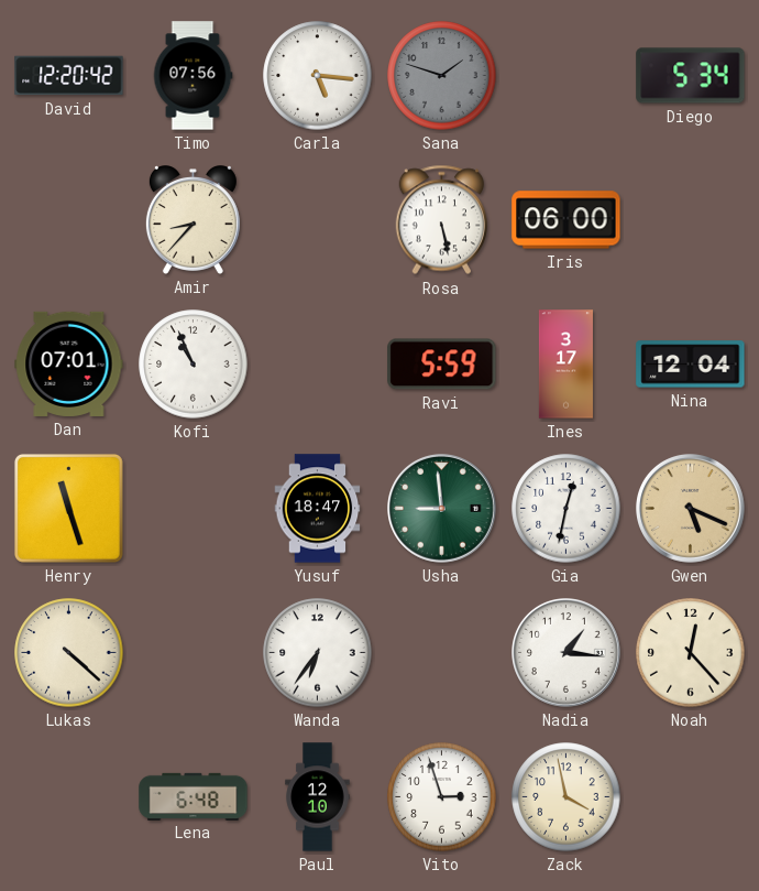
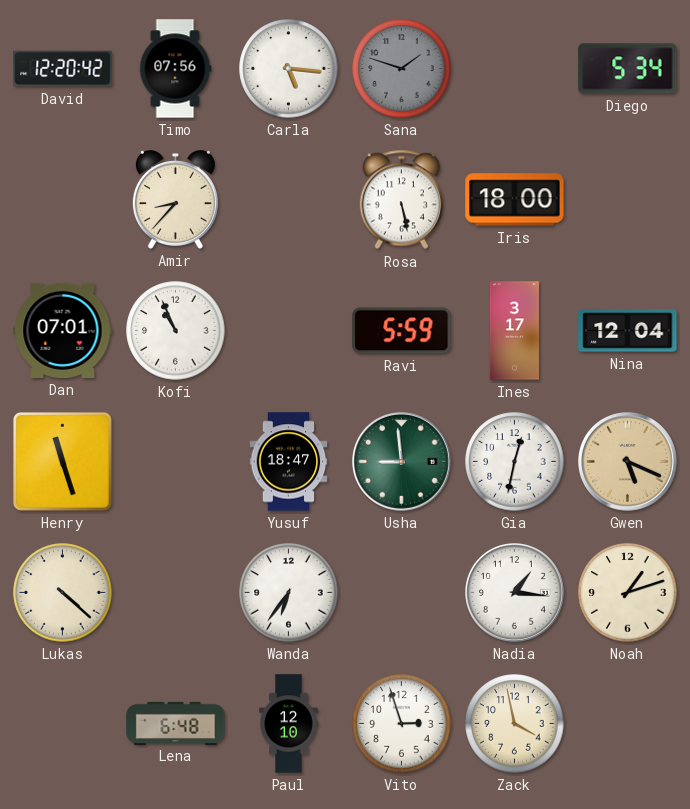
Iris: 06:00 -> 18:00 (515, 200)
Noah: 12:23 -> 1:12 (628, 593)
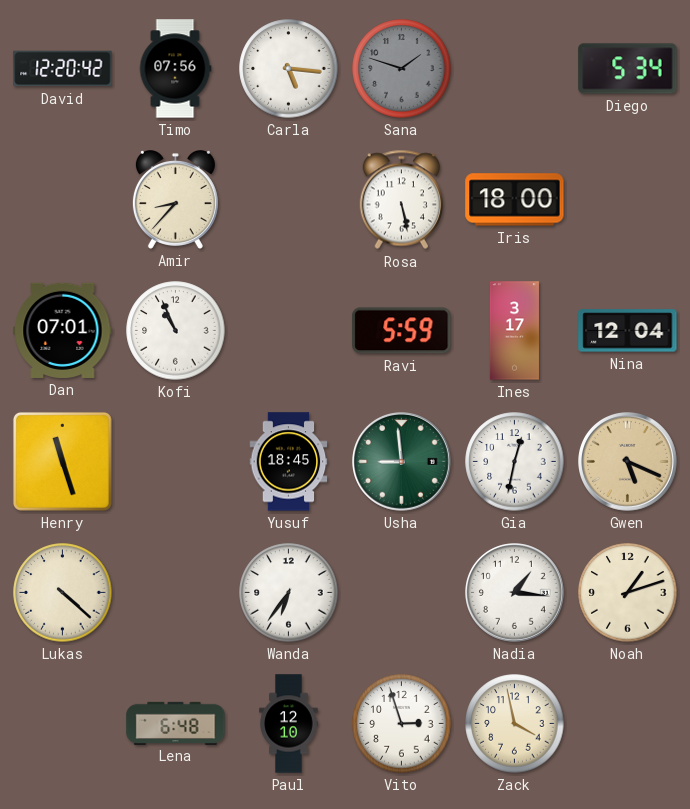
Yusuf: 18:47 -> 18:45 (289, 462)
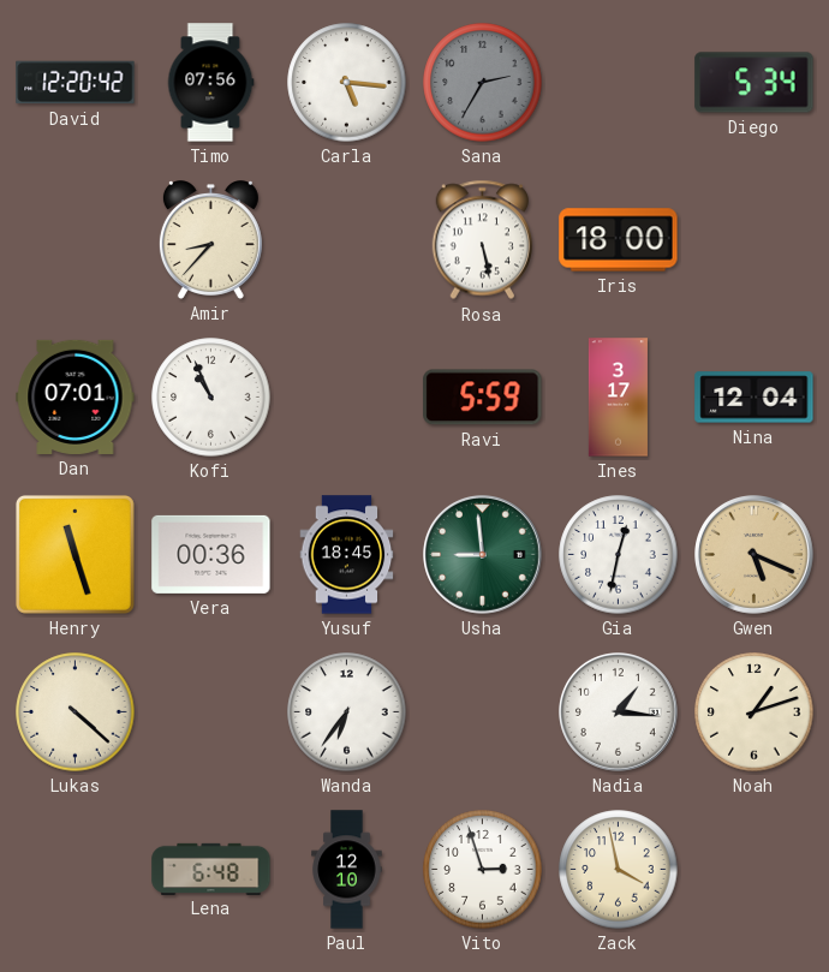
Sana: 1:48 -> 2:35 (483, 83)
Vera: none -> 00:36 (211, 554)
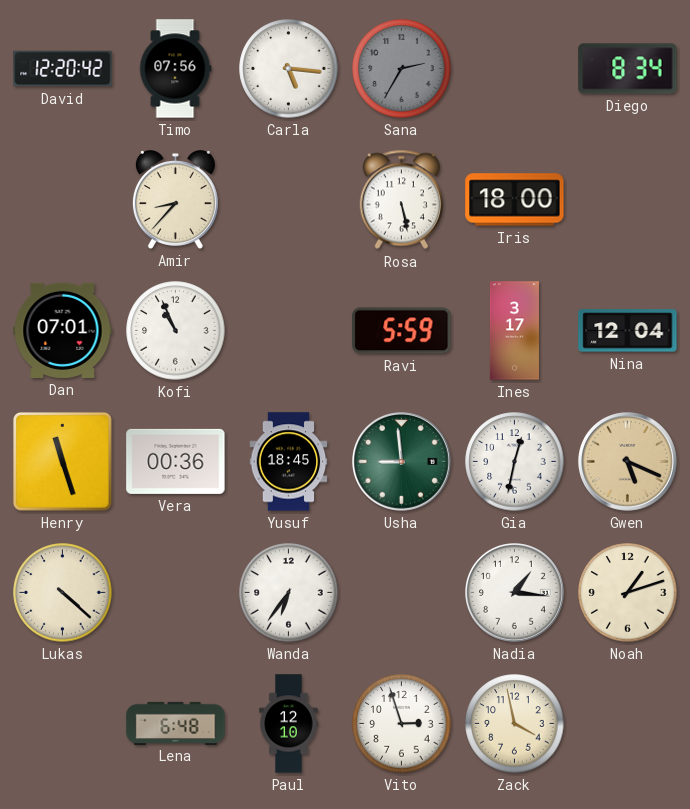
Diego: 5:34 -> 8:34 (628, 69)
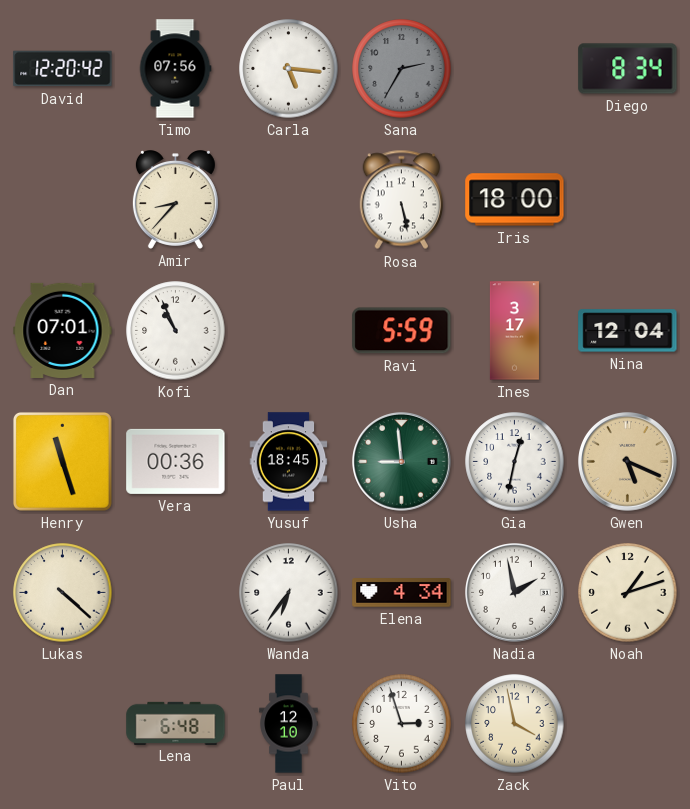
Elena: none -> 4:34 (402, 593)
Nadia: 1:16 -> 1:58 (515, 593)
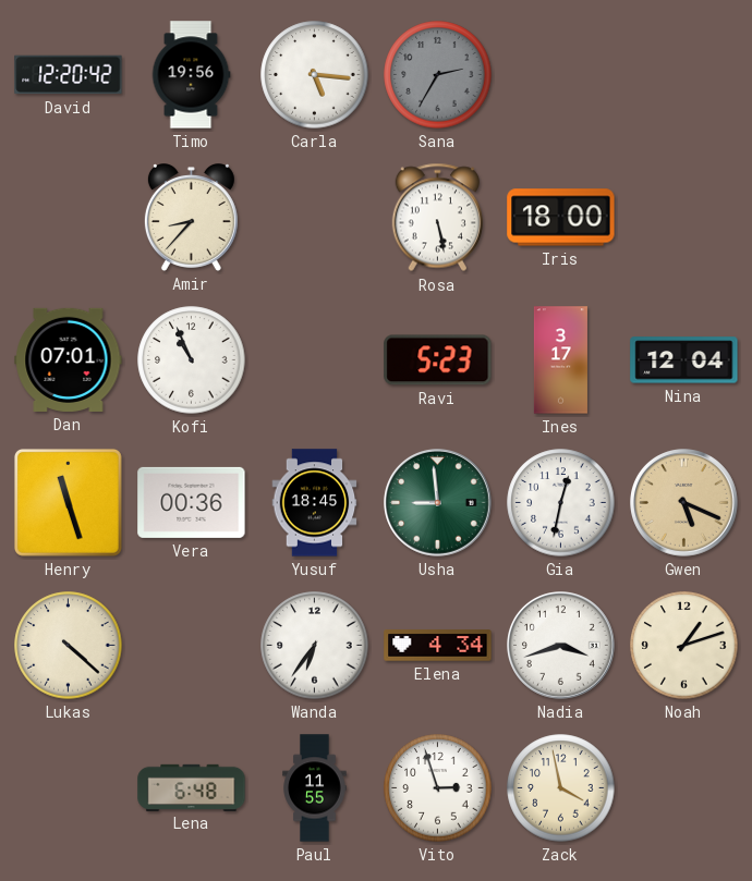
Timo: 07:56 -> 19:56 (191, 75)
Diego: 8:34 -> none (628, 69)
Ravi: 5:59 -> 5:23 (438, 360)
Nadia: 1:58 -> 3:42 (561, 646)
Paul: 12:10 -> 11:55 (315, 788)
